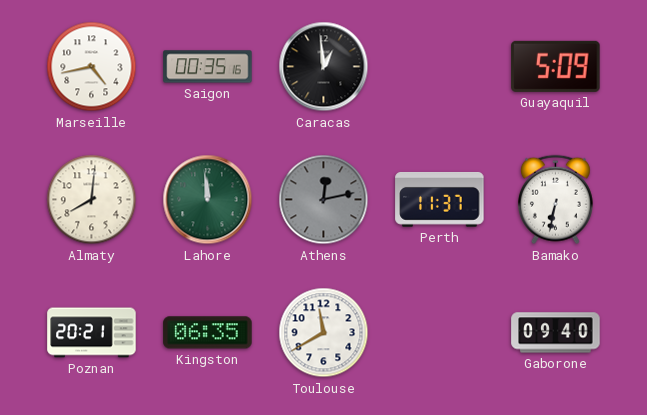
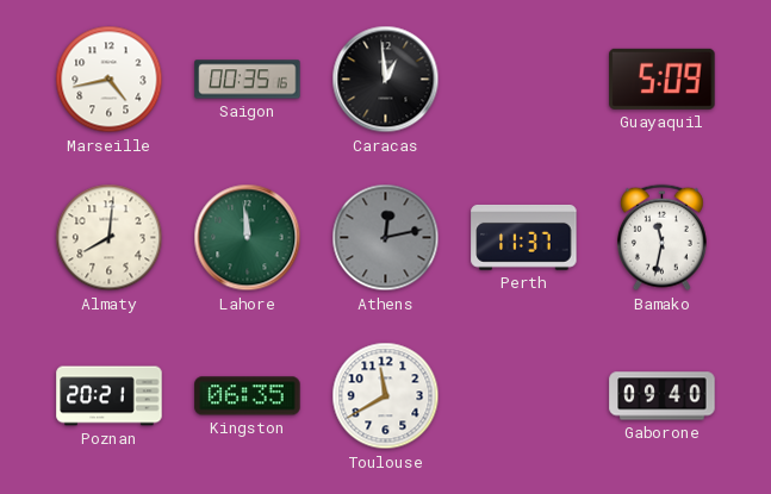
Bamako: 6:32 -> 11:32 (661, 238)
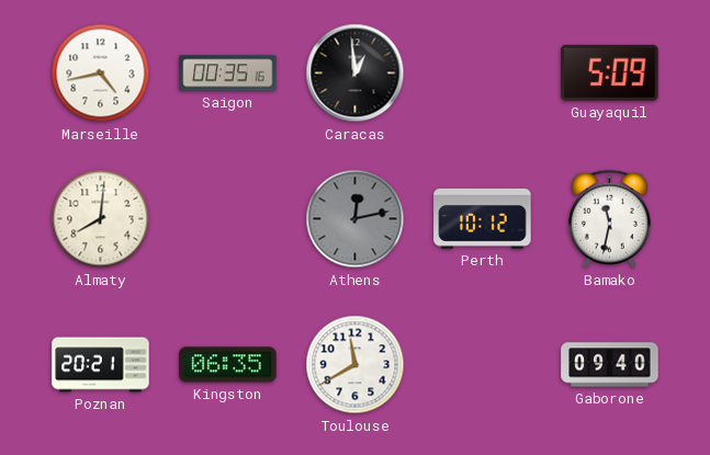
Lahore: 11:59 -> none (248, 238)
Perth: 11:37 -> 10:12 (483, 218)
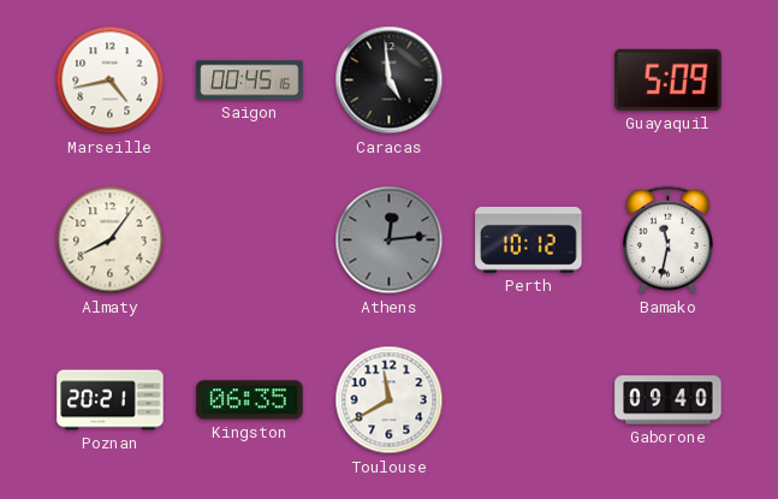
Saigon: 00:35 -> 00:45 (250, 81)
Caracas: 12:59 -> 4:59 (390, 81)
Almaty: 8:01 -> 8:06 (111, 240)
Athens: 12:13 -> 12:14 (390, 240)
